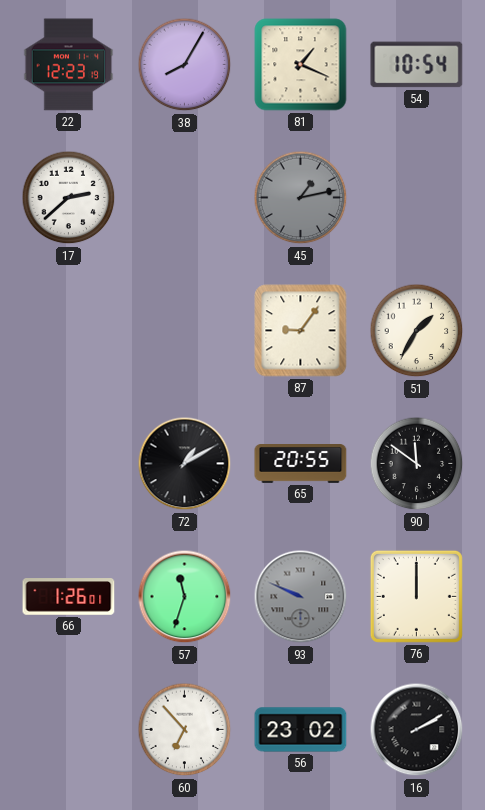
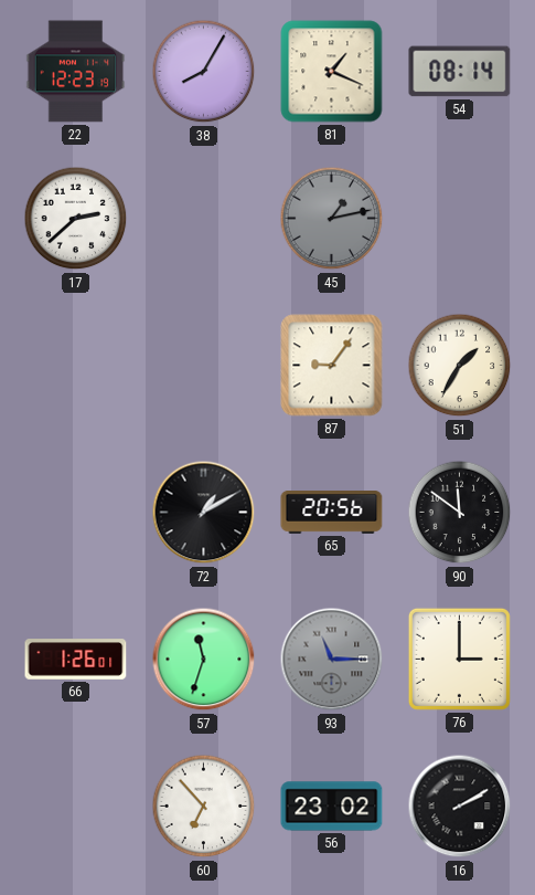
54: 10:54 -> 08:14 (460, 72)
65: 20:55 -> 20:56 (332, 513)
93: 9:49 -> 11:15 (332, 660)
76: 12:00 -> 3:00 (459, 659)
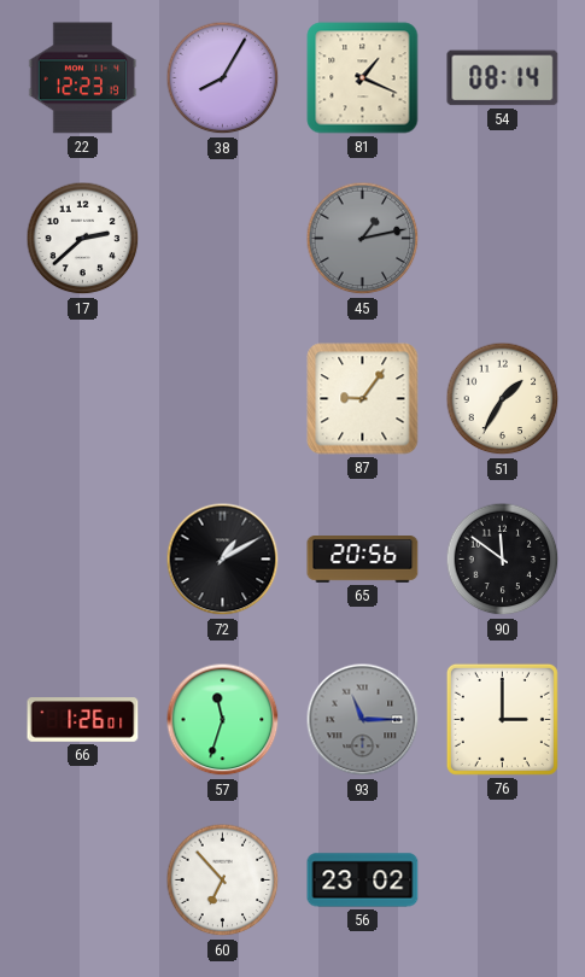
16: 2:10 -> none (460, 807)
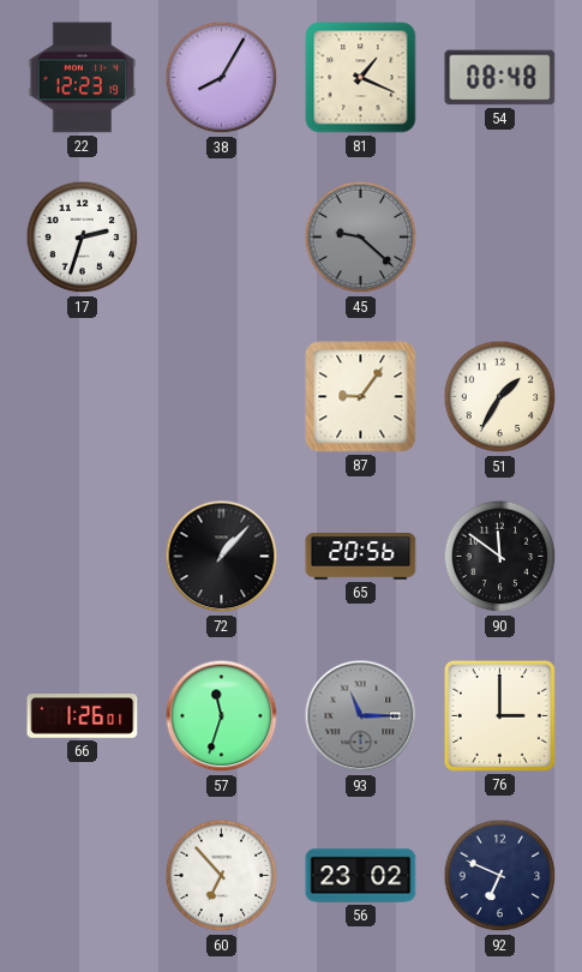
54: 08:14 -> 08:48 (500, 78)
17: 2:38 -> 2:33 (83, 238)
45: 1:13 -> 9:22 (361, 238)
72: 1:10 -> 1:07 (222, 557)
92: none -> 6:49 (500, 876)
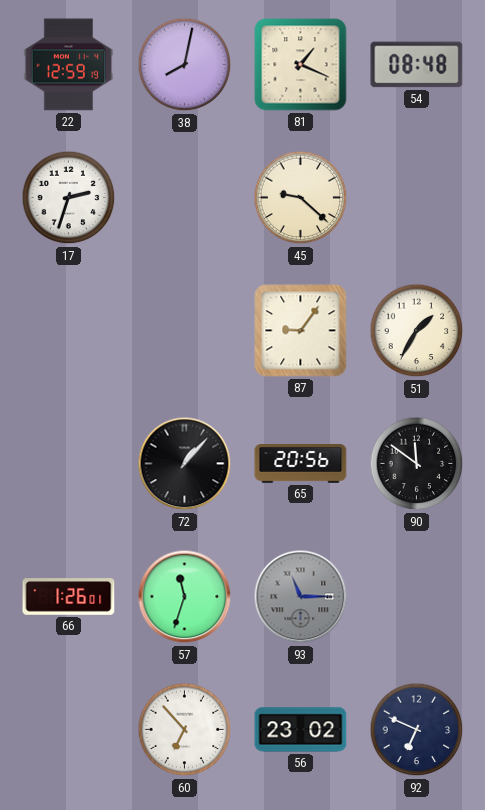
22: 12:23 -> 12:59 (69, 65)
38: 8:05 -> 8:02 (185, 65)
45 dial: grey -> cream (301, 198)
76: 3:00 -> none (499, 715)
